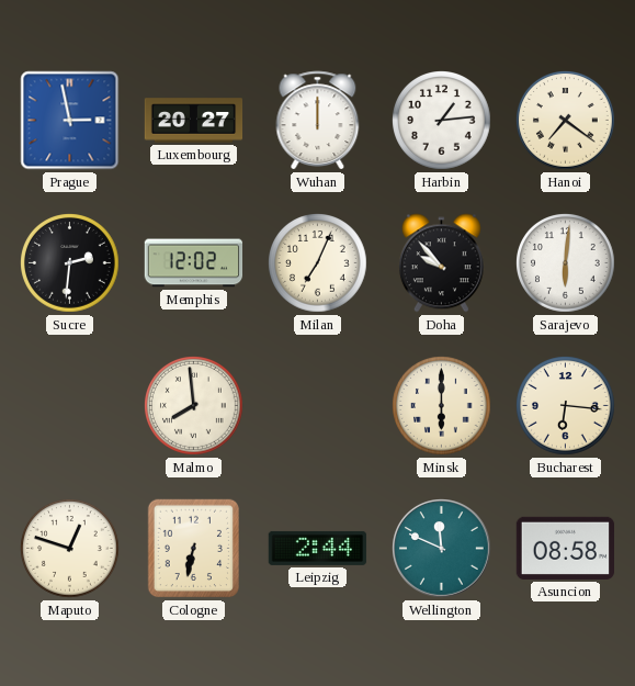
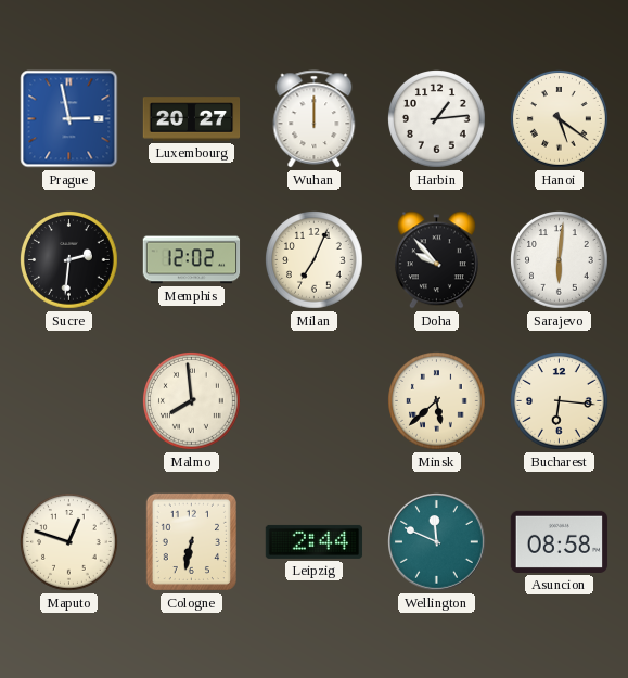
Hanoi: 7:21 -> 5:21 (560, 119)
Minsk: 6:00 -> 5:38 (437, 401)
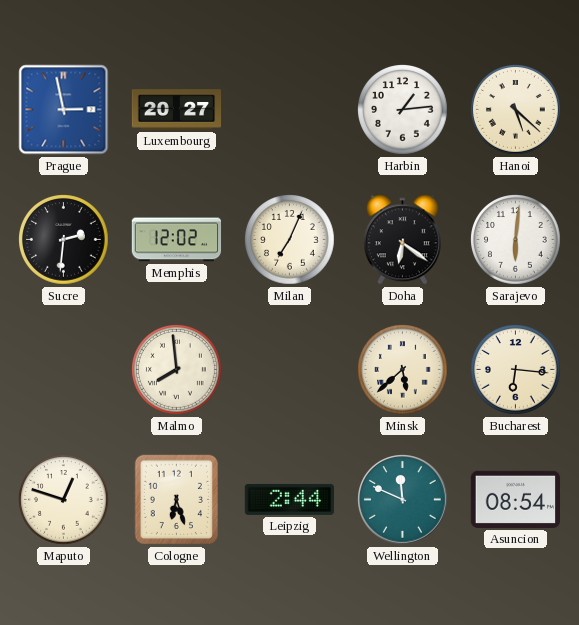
Wuhan: 12:00 -> none (315, 119)
Hanoi: 5:21 -> 5:22 (516, 110)
Doha: 9:53 -> 6:21 (402, 240)
Cologne: 6:32 -> 6:27 (177, 500)
Asuncion: 08:58 -> 08:54 (516, 499)
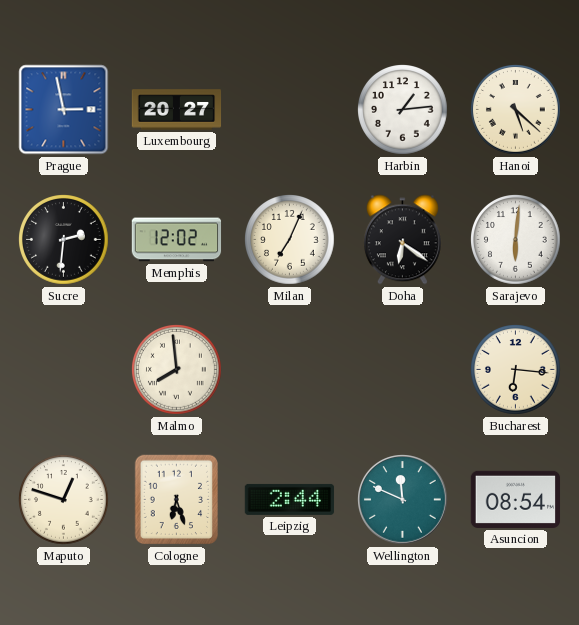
Minsk: 5:38 -> none (403, 370)
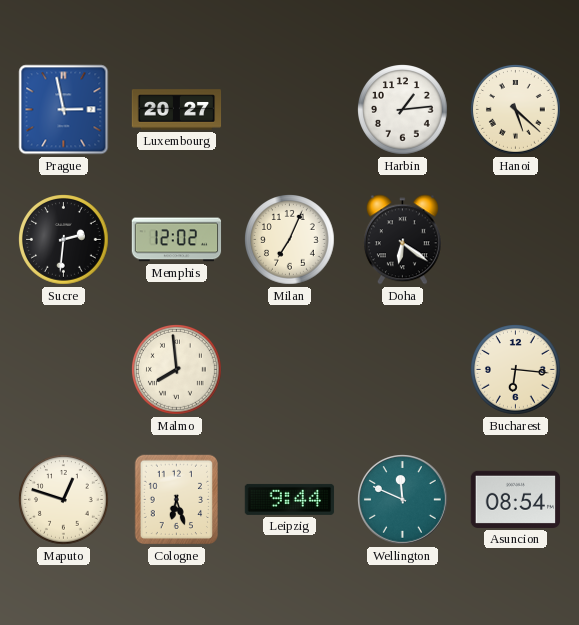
Sarajevo: 6:01 -> none (516, 240)
Leipzig: 2:44 -> 9:44 (290, 499)
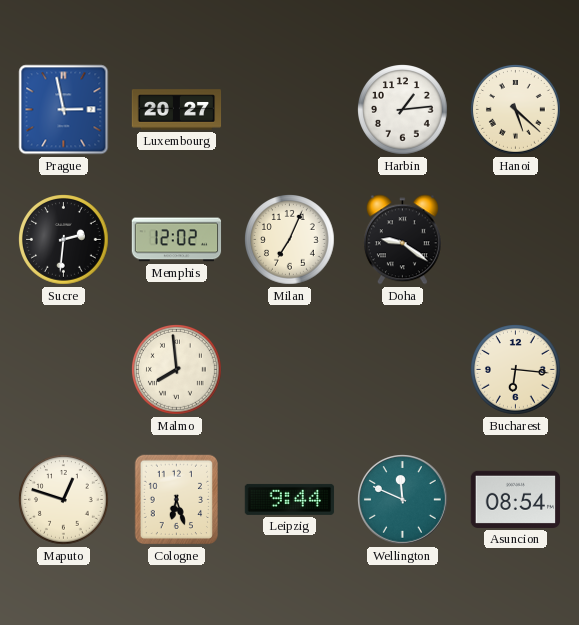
Doha: 6:21 -> 9:21 (402, 240)
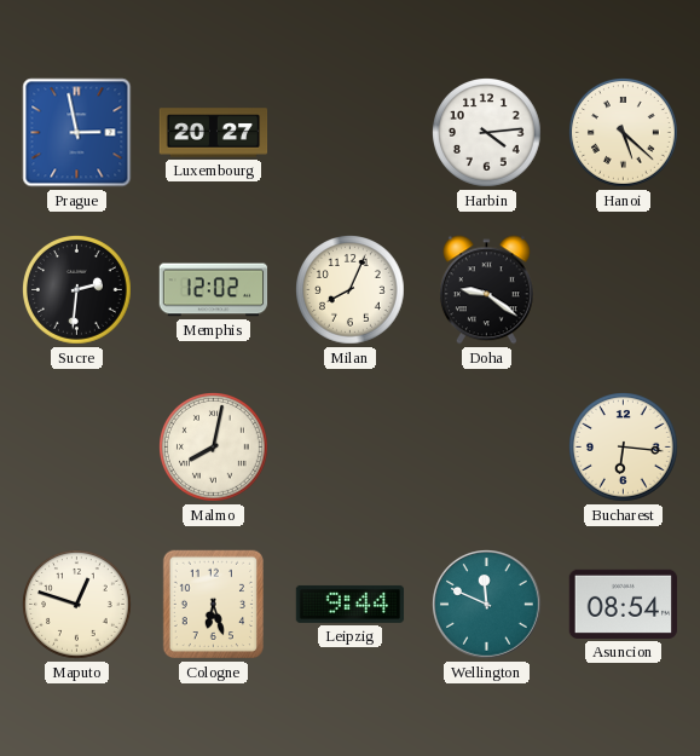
Harbin: 1:14 -> 4:14 (487, 133)
Milan: 7:04 -> 8:04 (351, 290)
Malmo: 7:59 -> 8:02 (214, 448)
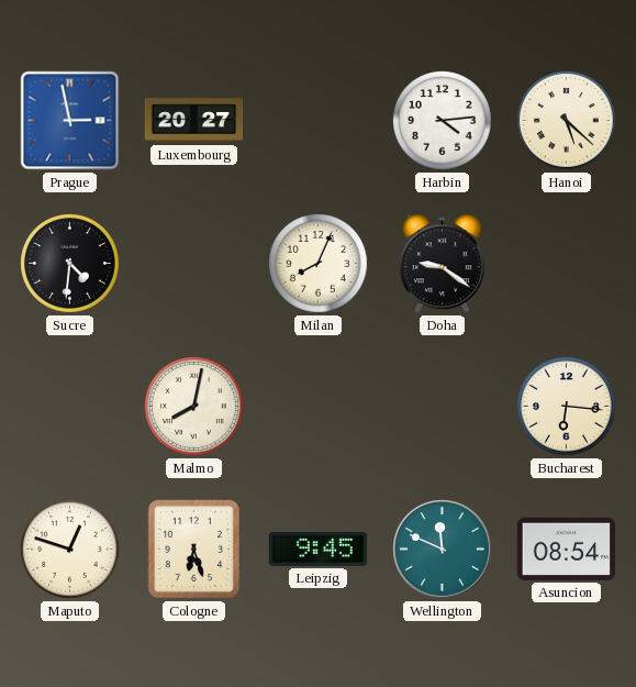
Sucre: 2:31 -> 4:31 (70, 264)
Memphis: 12:02 -> none (214, 290)
Leipzig: 9:44 -> 9:45 (319, 549)
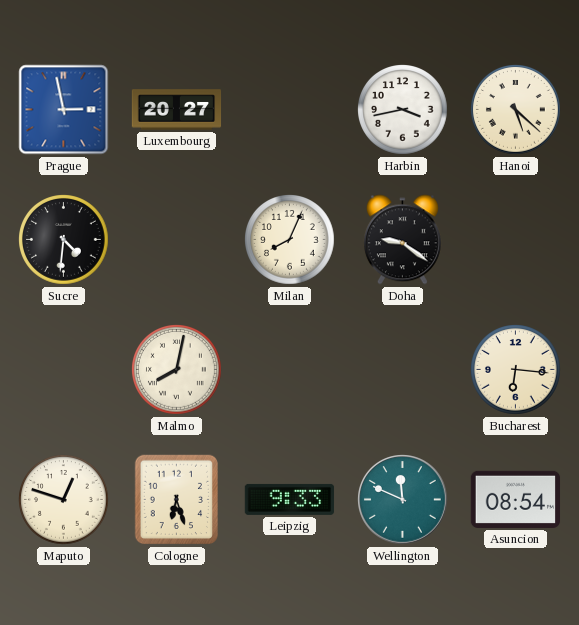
Harbin: 4:14 -> 3:43 (403, 110)
Leipzig: 9:45 -> 9:33 (290, 499)
